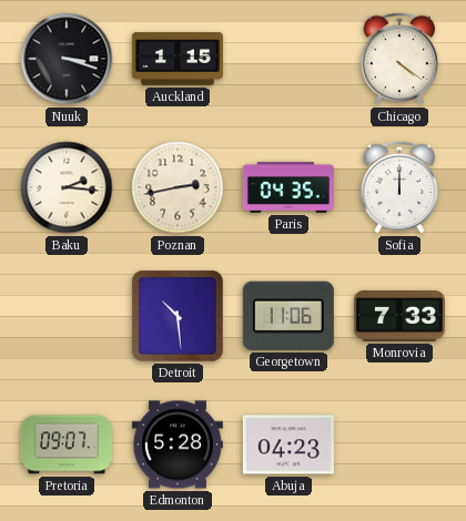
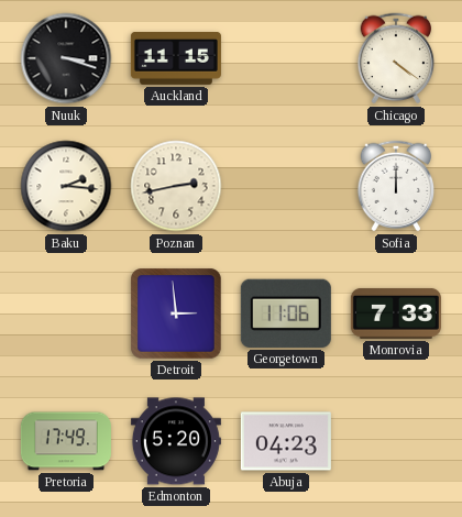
Auckland: 1:15 -> 11:15 (176, 59)
Paris: 04:35 -> none (288, 187)
Detroit: 10:29 -> 2:59 (176, 313)
Pretoria: 09:07 -> 17:49 (66, 441)
Edmonton: 5:28 -> 5:20 (176, 441)
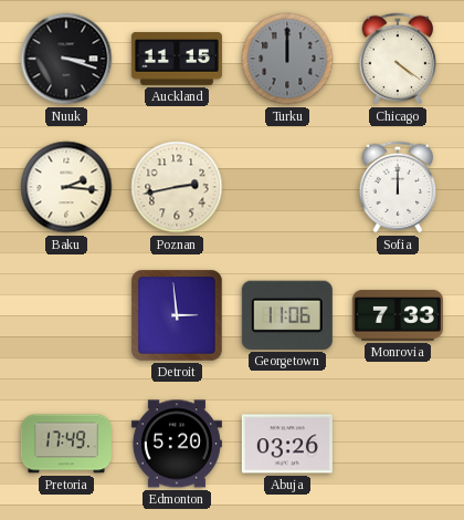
Turku: none -> 12:00 (287, 59)
Abuja: 04:23 -> 03:26 (287, 444)
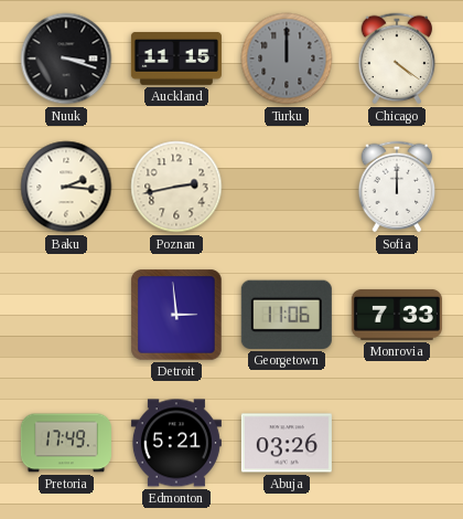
Edmonton: 5:20 -> 5:21 (176, 443)
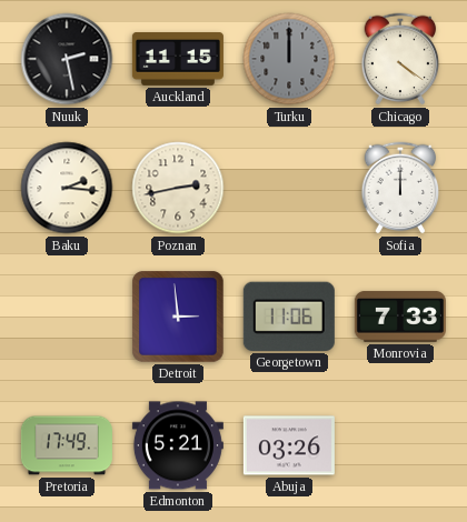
Nuuk: 3:18 -> 2:28 (67, 59)
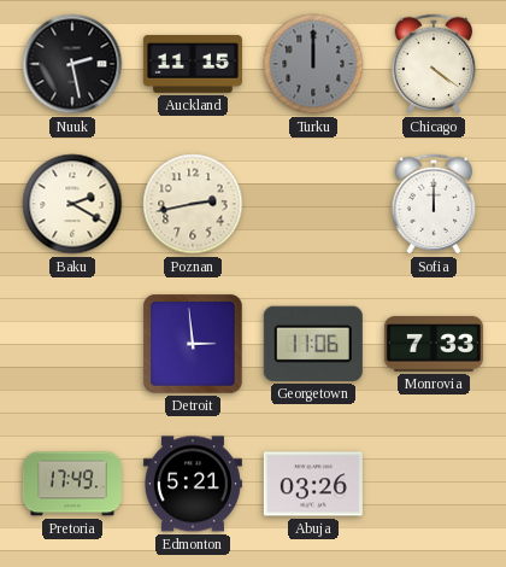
Baku: 2:16 -> 2:20 (72, 204)
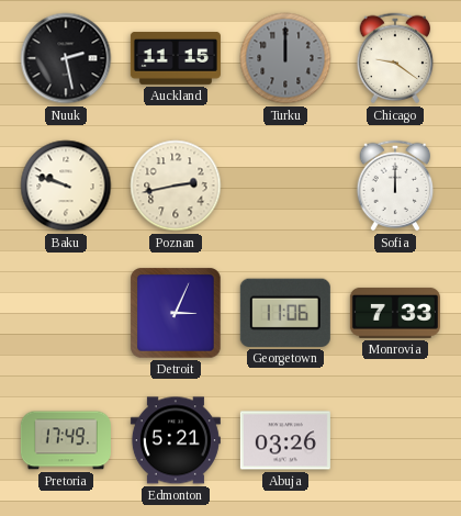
Chicago: 4:21 -> 9:21 (395, 58)
Baku: 2:20 -> 9:48 (66, 186)
Detroit: 2:59 -> 3:04 (176, 313)
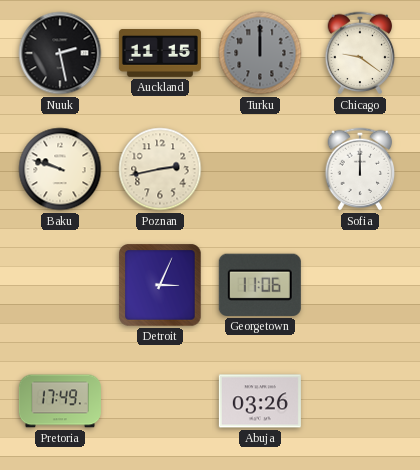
Monrovia: 7:33 -> none (395, 313)
Edmonton: 5:21 -> none (176, 440)
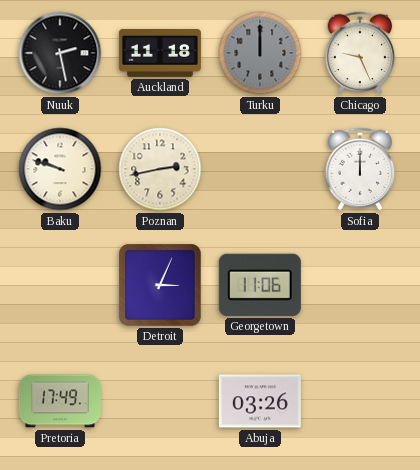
Auckland: 11:15 -> 11:18 (160, 54)
Chicago: 9:21 -> 9:26 (360, 53)
